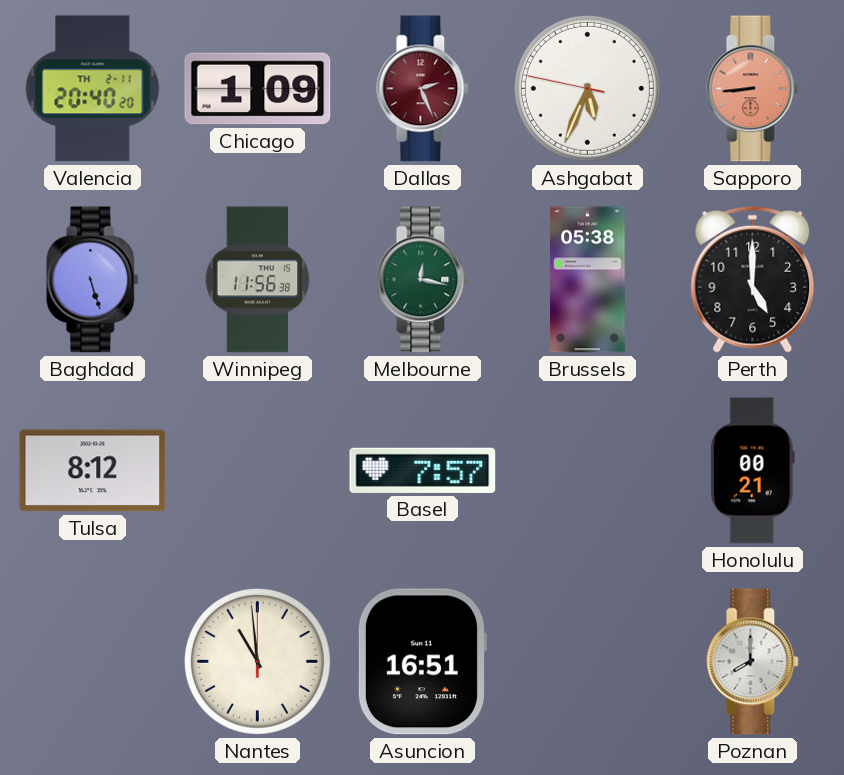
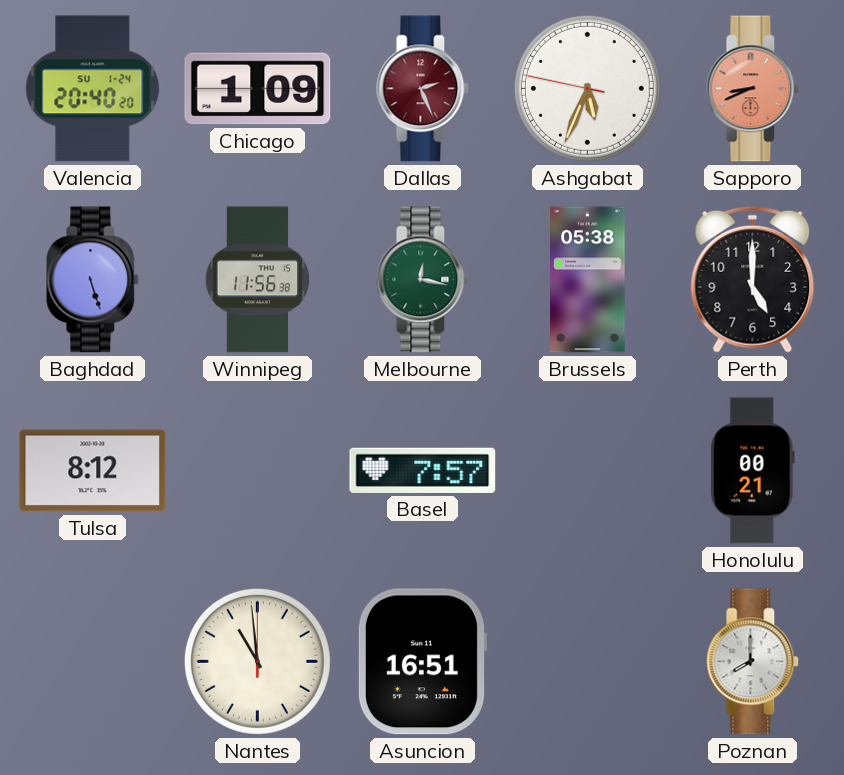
Valencia date: TH 2-11 -> SU 1-24 (93, 89)
Sapporo: 8:44 -> 8:41 (753, 89)
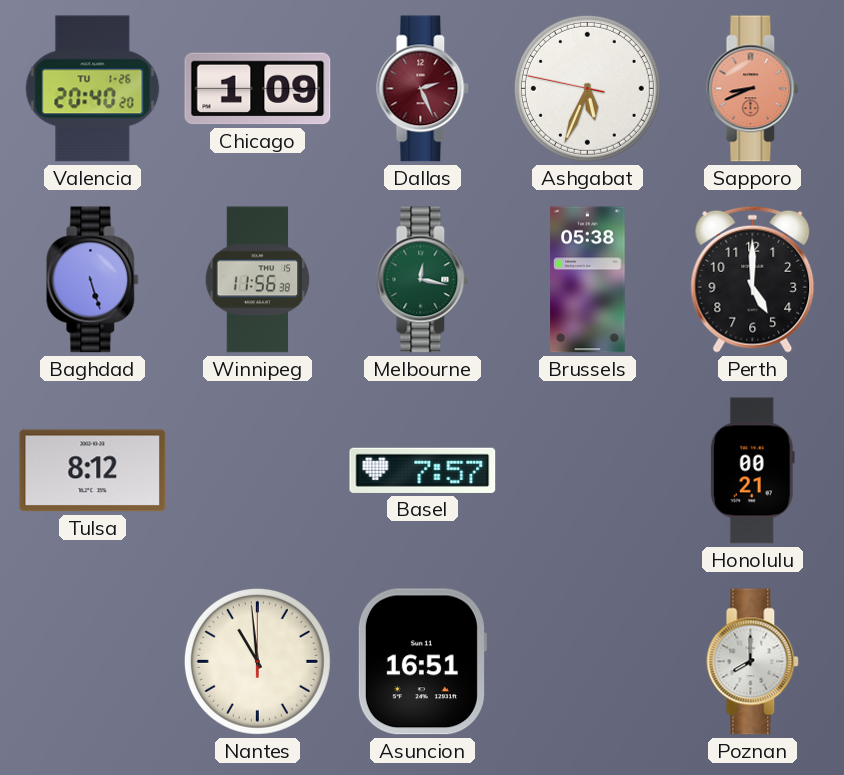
Valencia date: SU 1-24 -> TU 1-26 (93, 89)
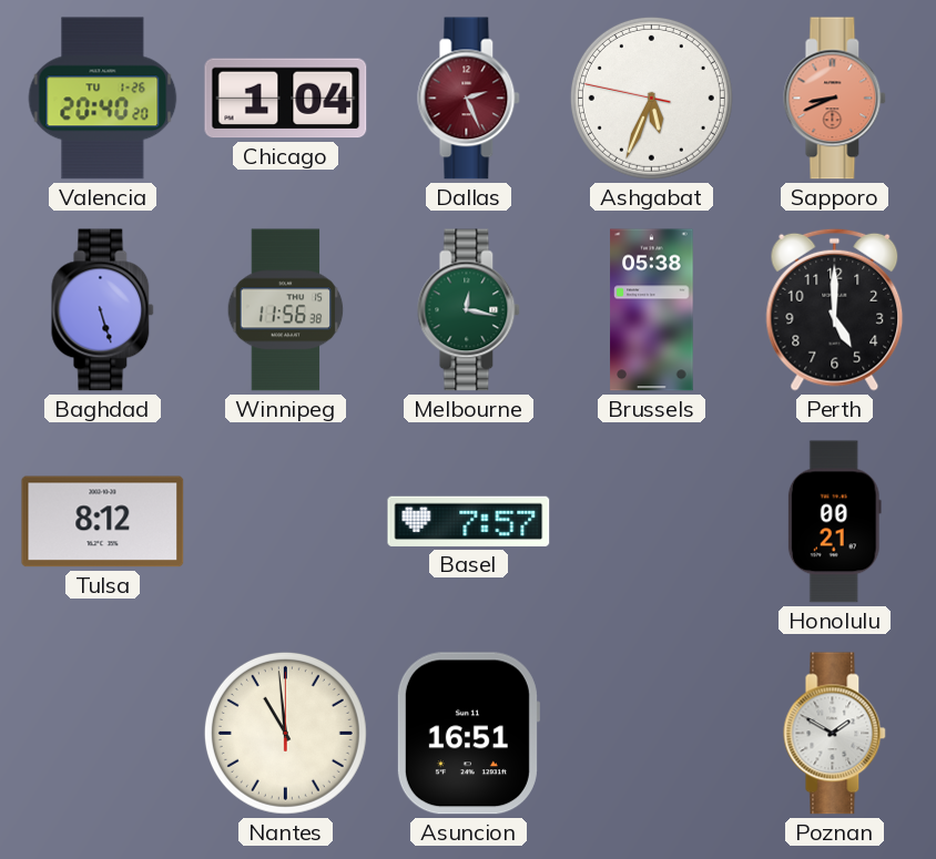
Chicago: 1:09 -> 1:04 (286, 99)
Poznan: 8:00 -> 1:50 (835, 734)
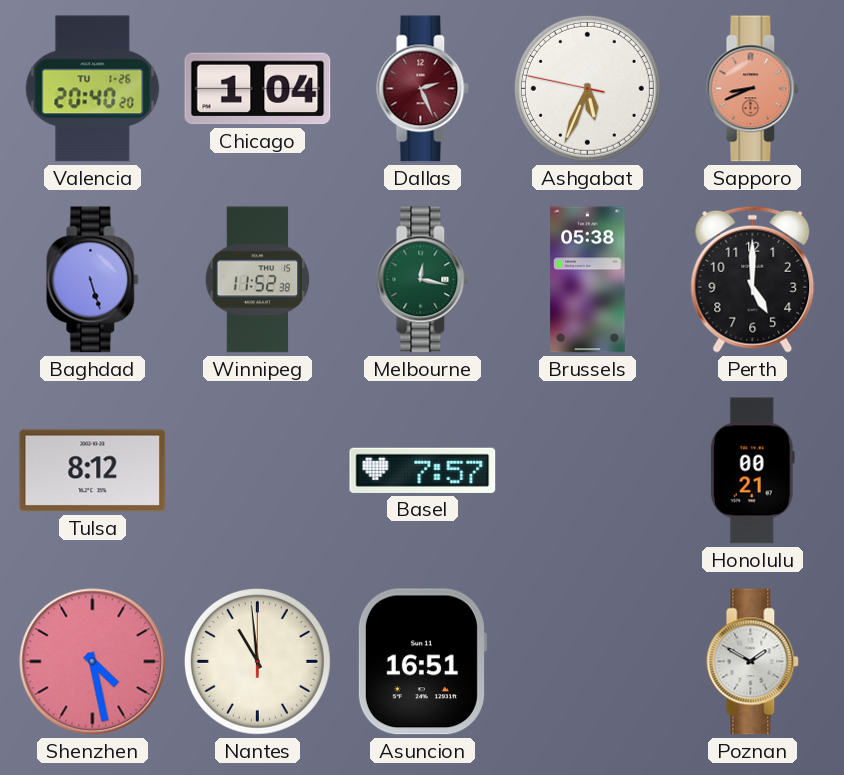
Winnipeg: 11:56 -> 11:52 (258, 280)
Shenzhen: none -> 4:28 (93, 662)
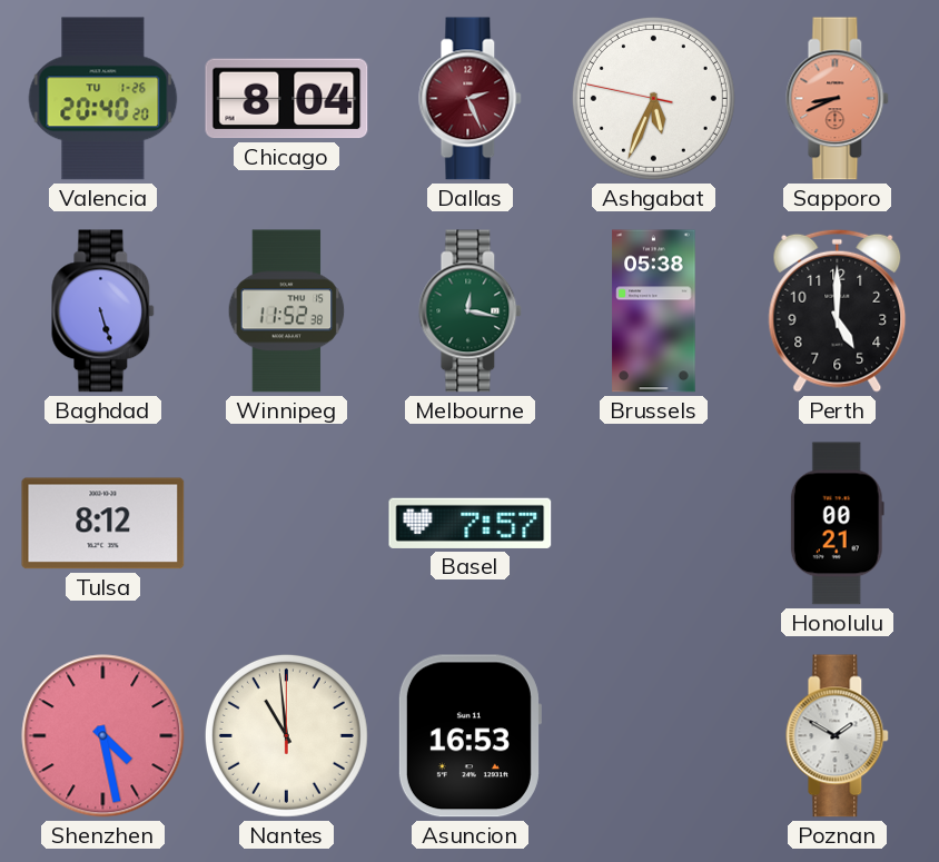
Chicago: 1:04 -> 8:04 (287, 99)
Asuncion: 16:51 -> 16:53 (469, 736)
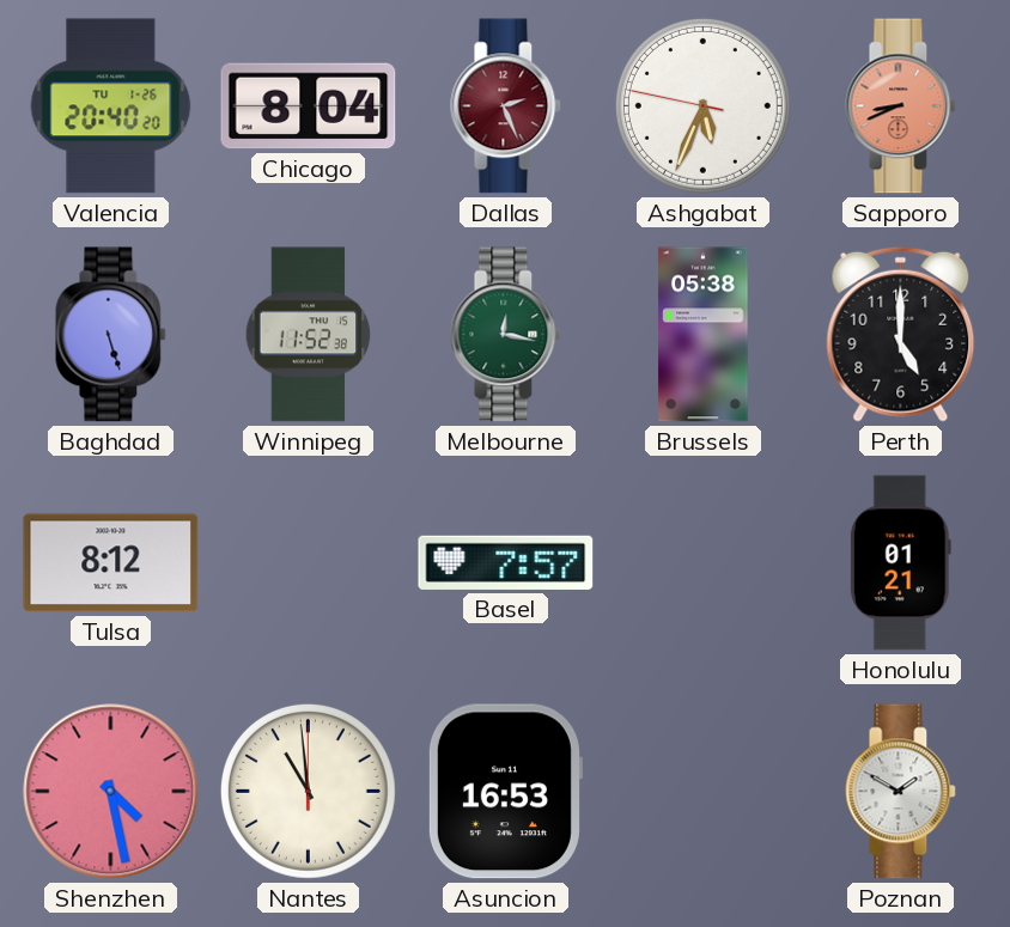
Honolulu: 00:21 -> 01:21 (900, 563)
